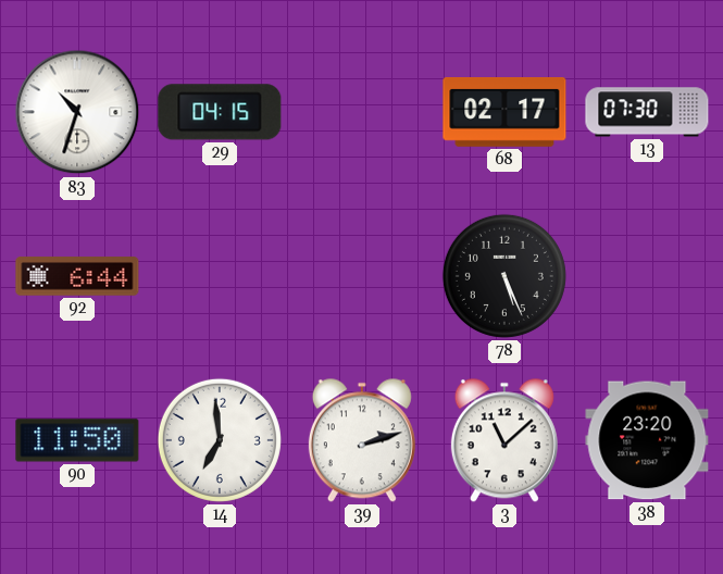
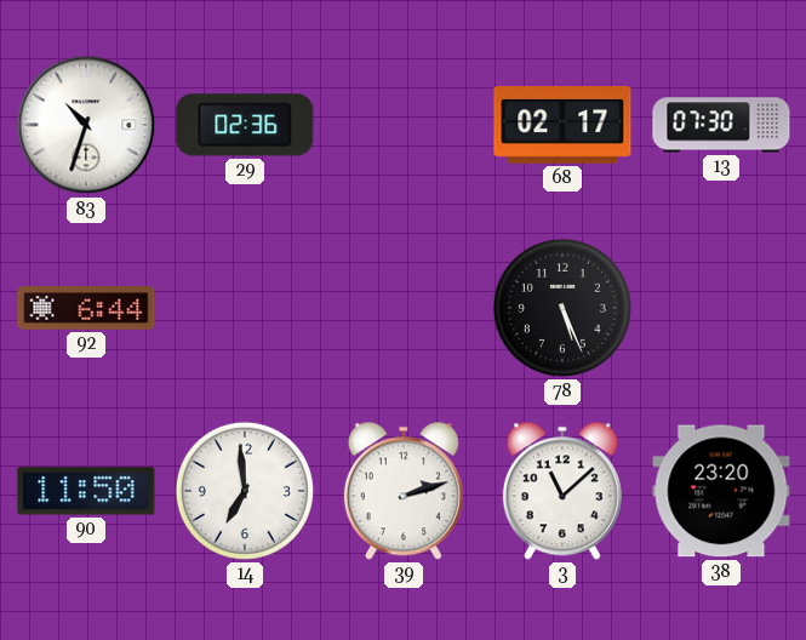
29: 04:15 -> 02:36 (245, 125)
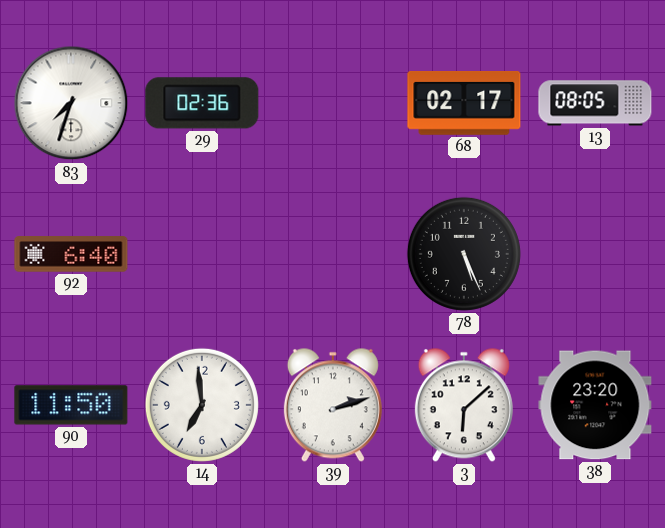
83: 10:33 -> 7:33 (71, 103)
13: 07:30 -> 08:05 (595, 103)
92: 6:44 -> 6:40 (71, 254)
3: 11:08 -> 6:08 (464, 405)
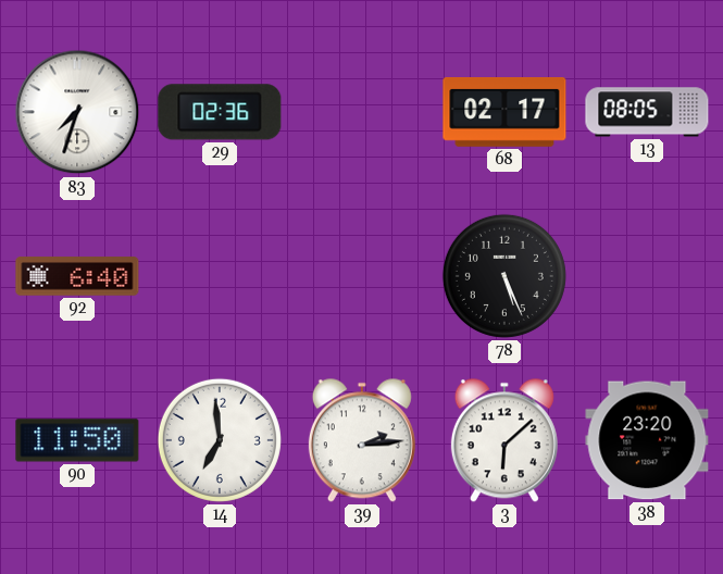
39: 2:12 -> 2:14 (362, 440)
